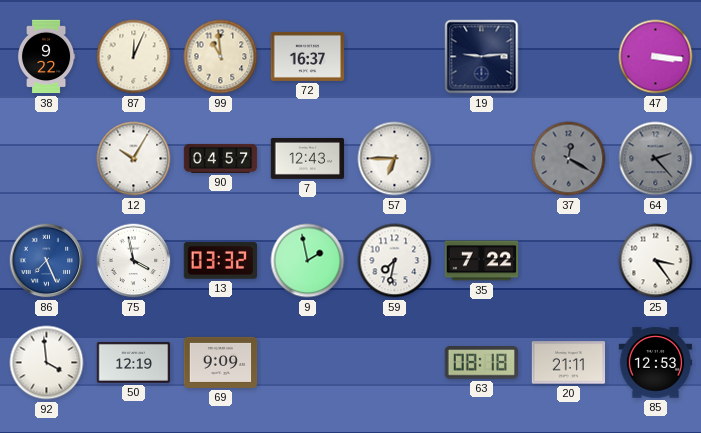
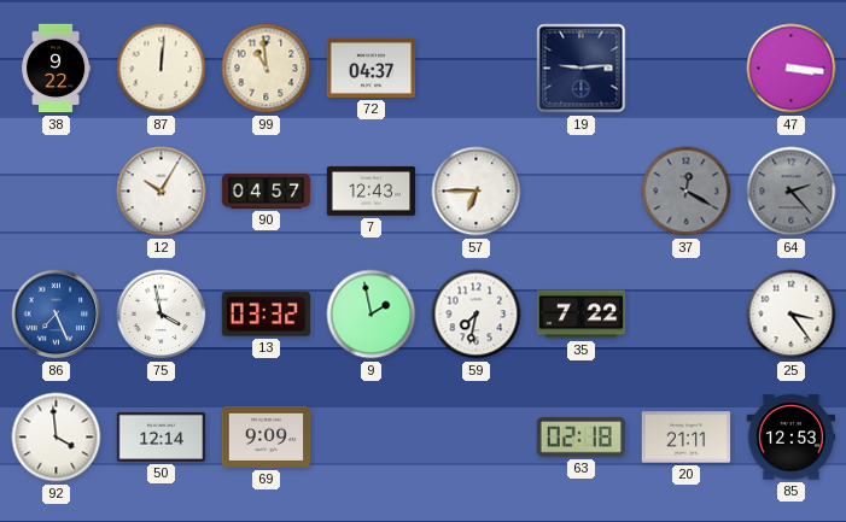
87: 12:04 -> 12:01 (162, 69)
72: 16:37 -> 04:37 (372, 68)
50: 12:19 -> 12:14 (162, 436)
63: 08:18 -> 02:18 (582, 438)
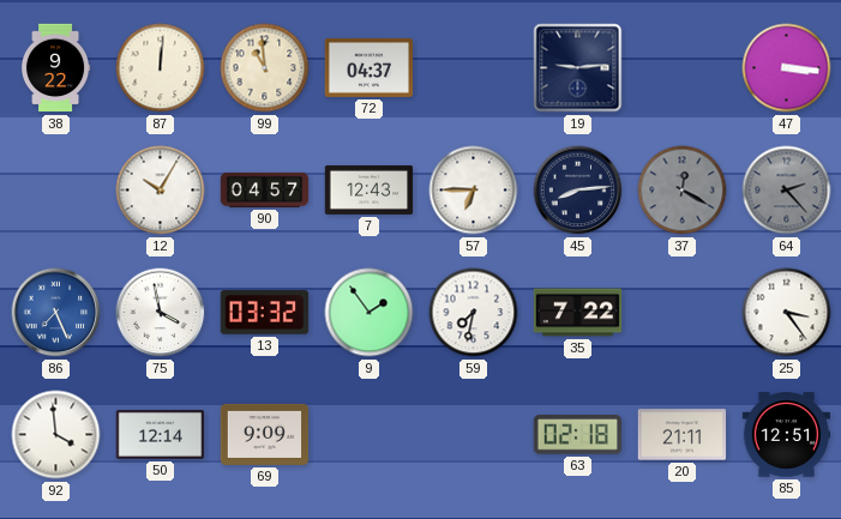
45: none -> 8:14 (578, 191)
9: 1:58 -> 1:54 (370, 313)
85: 12:53 -> 12:51 (787, 435)
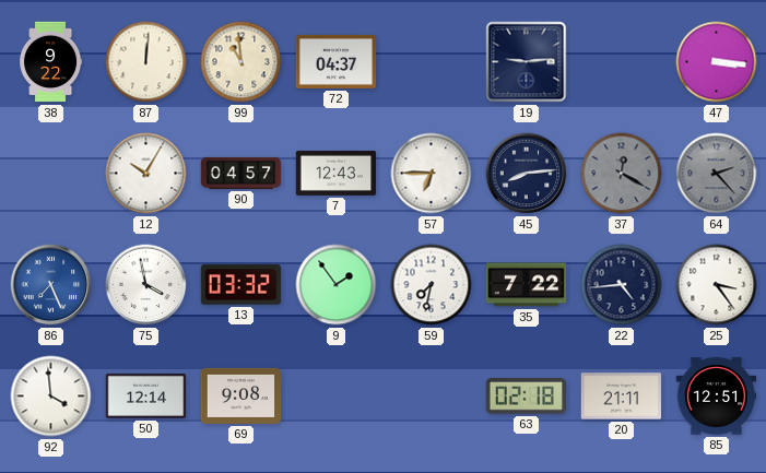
22: none -> 4:44 (622, 285)
69: 9:09 -> 9:08 (241, 395)
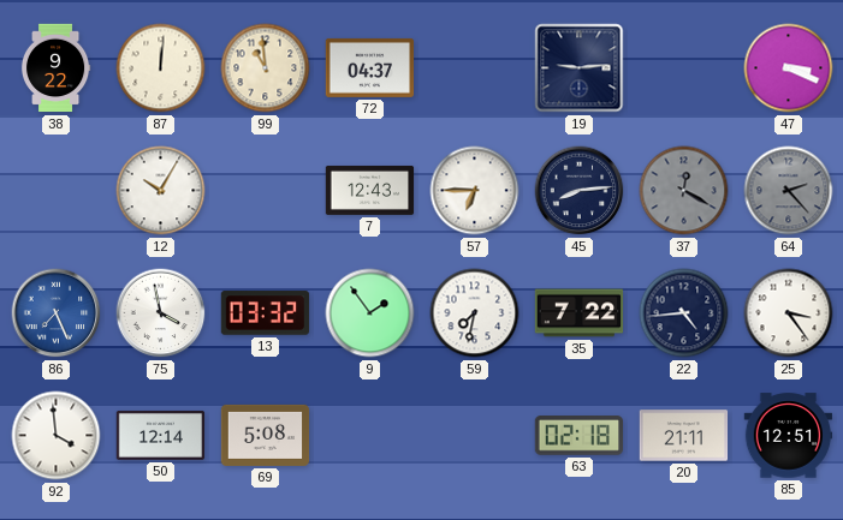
47: 3:16 -> 3:19 (789, 68)
90: 04:57 -> none (241, 173)
69: 9:08 -> 5:08 (266, 435)
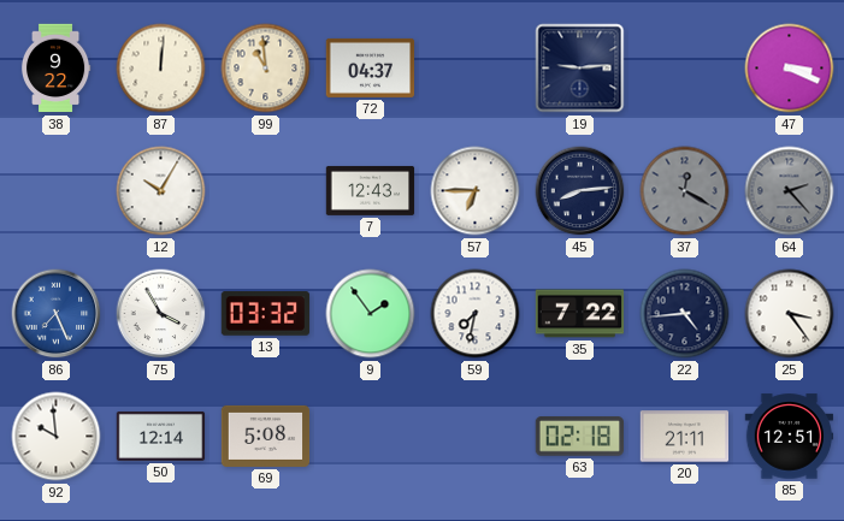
75: 3:58 -> 3:55 (161, 314)
92: 3:59 -> 9:59 (57, 437)
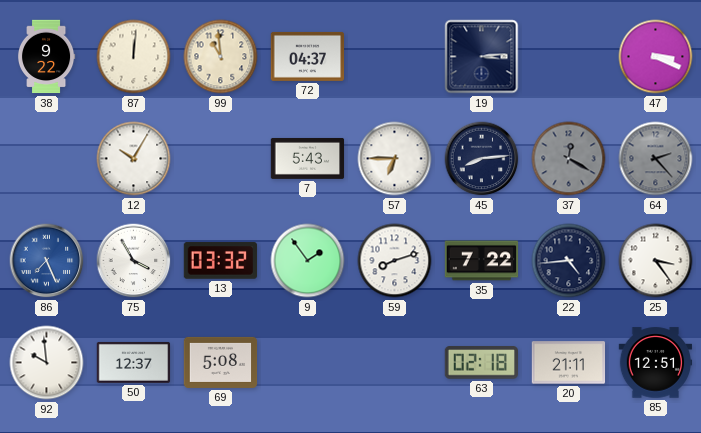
19: 9:14 -> 3:14 (482, 57)
7: 12:43 -> 5:43 (308, 158)
59: 7:32 -> 8:12 (395, 261)
50: 12:14 -> 12:37 (134, 362)
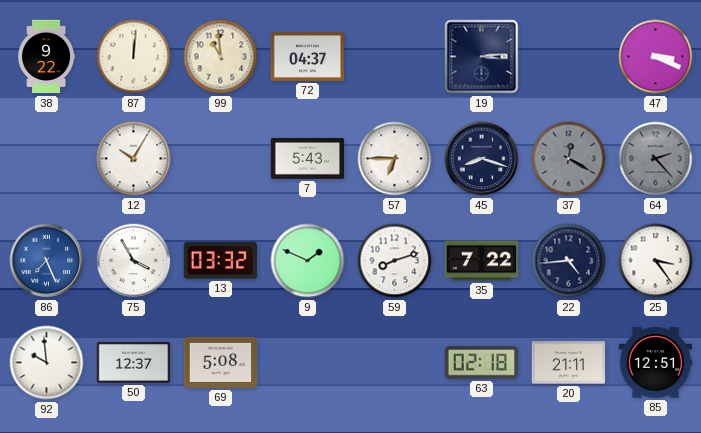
45: 8:14 -> 8:18 (482, 159)
9: 1:54 -> 1:49 (308, 261)
